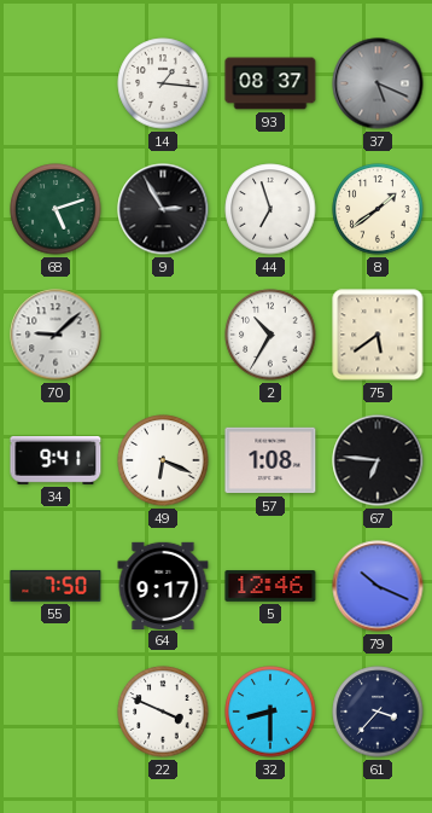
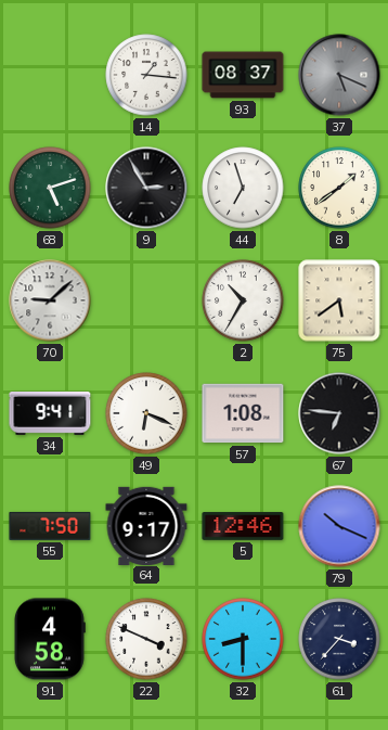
91: none -> 4:58 (49, 639)
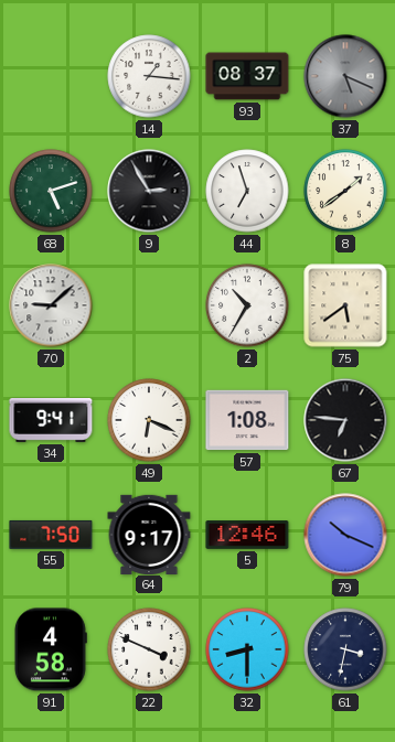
61: 3:37 -> 3:32 (345, 649)
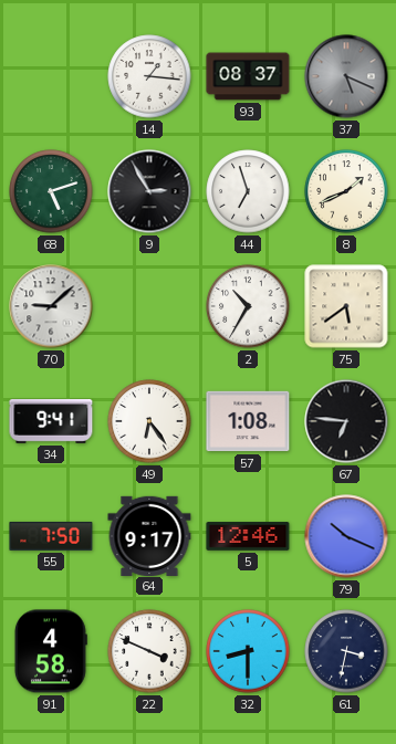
8: 1:39 -> 1:41 (346, 191)
49: 6:19 -> 6:24 (149, 421)
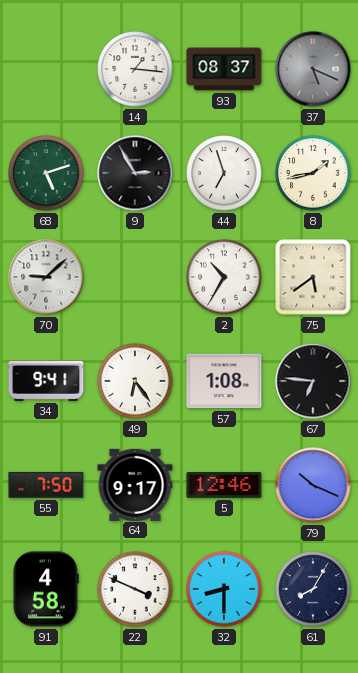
8: 1:41 -> 1:43 (313, 173)
61: 3:32 -> 8:05 (313, 589)
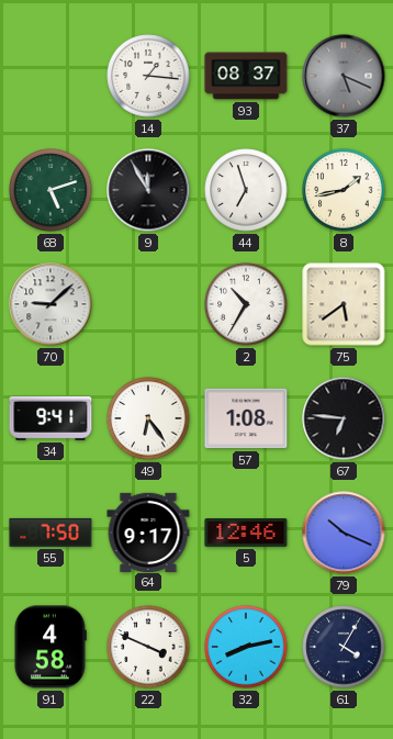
9: 2:55 -> 11:55 (148, 190)
32: 8:30 -> 8:13 (246, 647)
61: 8:05 -> 4:05 (344, 647)
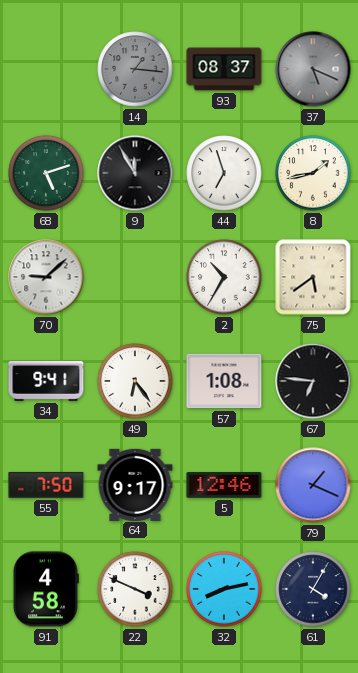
14 dial: white -> grey (135, 69)
79: 10:19 -> 1:19 (313, 485)
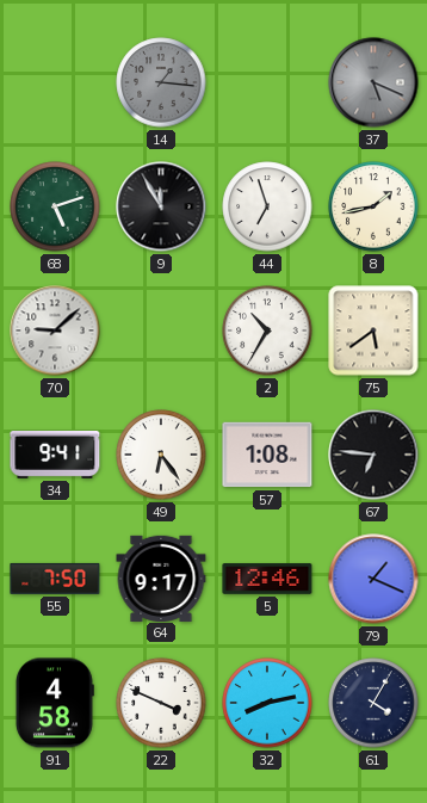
93: 08:37 -> none (224, 69)
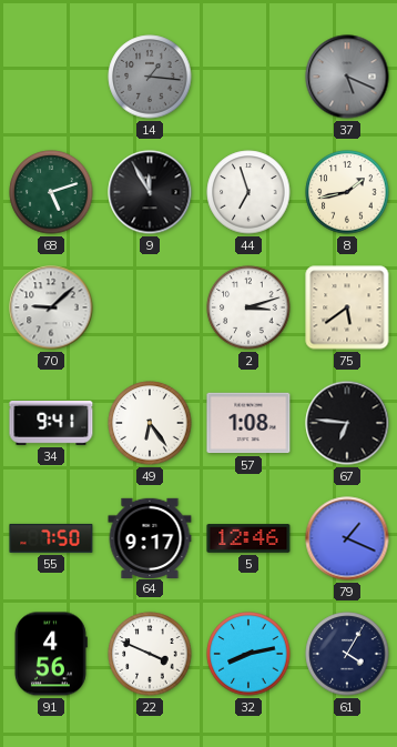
2: 10:35 -> 3:12 (248, 307)
91: 4:58 -> 4:56 (50, 654)
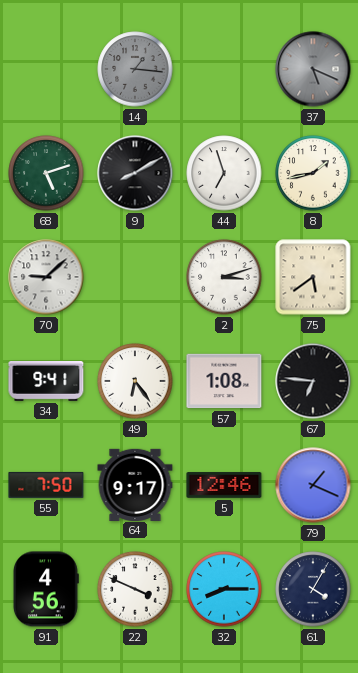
9: 11:55 -> 8:10 (135, 173)
32: 8:13 -> 8:15 (224, 589)
